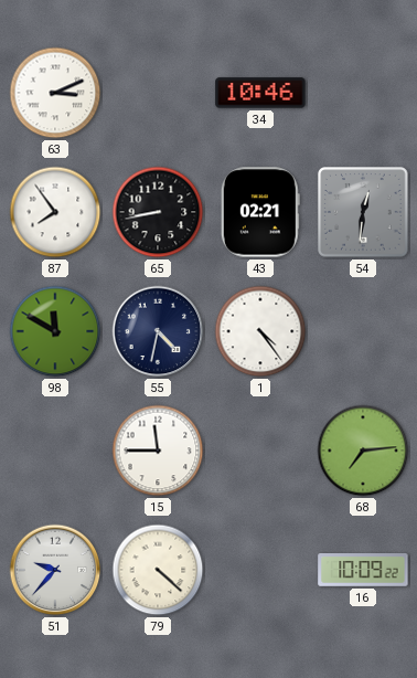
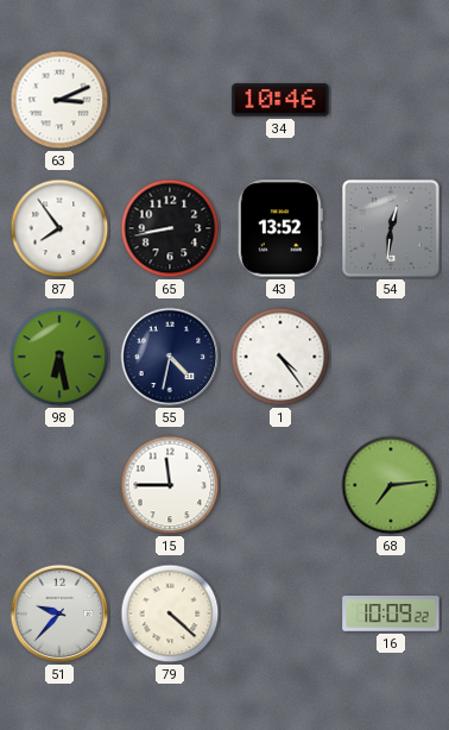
43: 02:21 -> 13:52 (280, 228)
98: 11:50 -> 6:28 (59, 357)
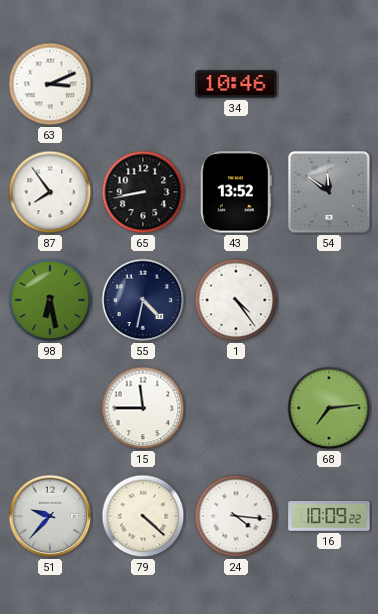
54: 12:31 -> 11:51 (329, 192)
24: none -> 4:16 (236, 516)
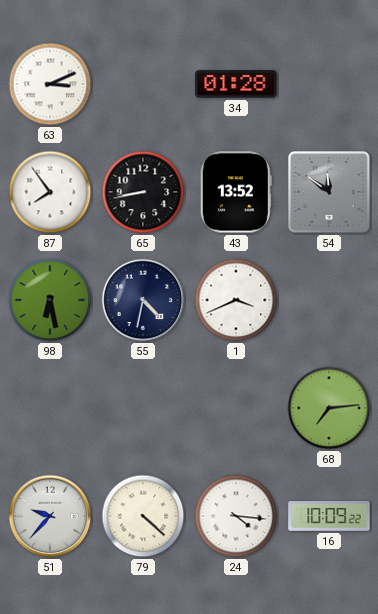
34: 10:46 -> 01:28 (236, 84)
1: 4:24 -> 3:41 (236, 300)
15: 11:45 -> none (143, 408)
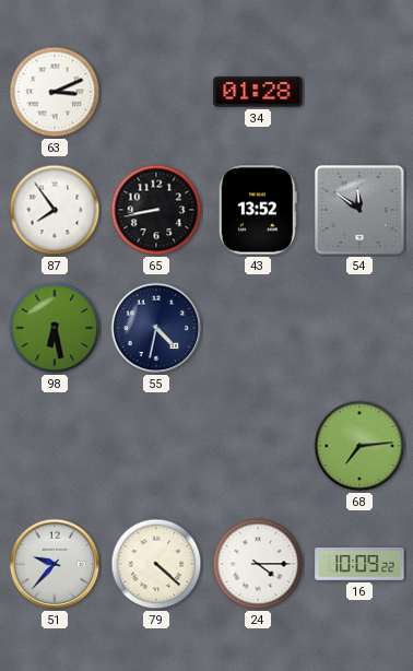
1: 3:41 -> none (236, 300)
24: 4:16 -> 4:15 (258, 564)
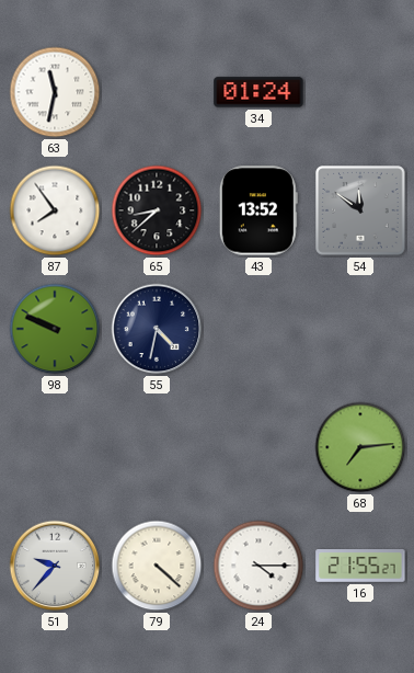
63: 3:11 -> 11:32 (55, 92)
34: 01:28 -> 01:24 (258, 92)
65: 8:43 -> 8:38 (157, 210)
98: 6:28 -> 9:49 (55, 329)
16: 10:09 -> 21:55 (360, 567)
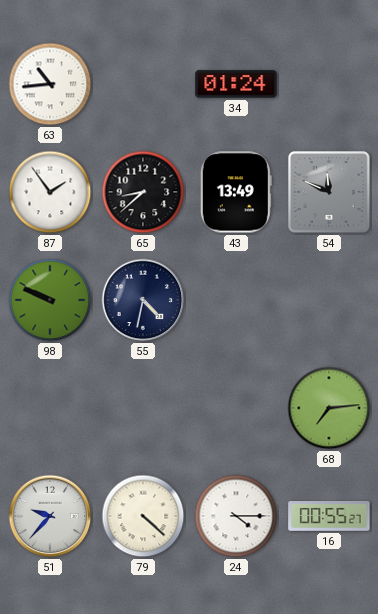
63: 11:32 -> 10:44 (50, 84)
87: 7:54 -> 1:54 (50, 192)
43: 13:52 -> 13:49 (236, 192)
54: 11:51 -> 11:49 (329, 192)
16: 21:55 -> 00:55 (329, 517)
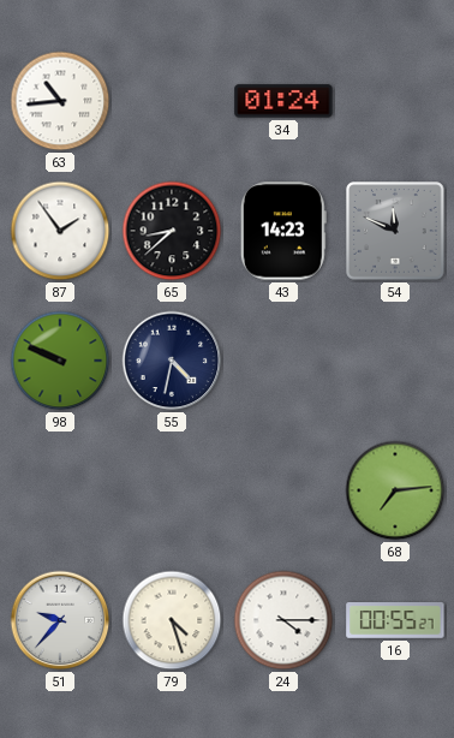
43: 13:49 -> 14:23 (283, 231)
79: 4:22 -> 4:27 (172, 620)
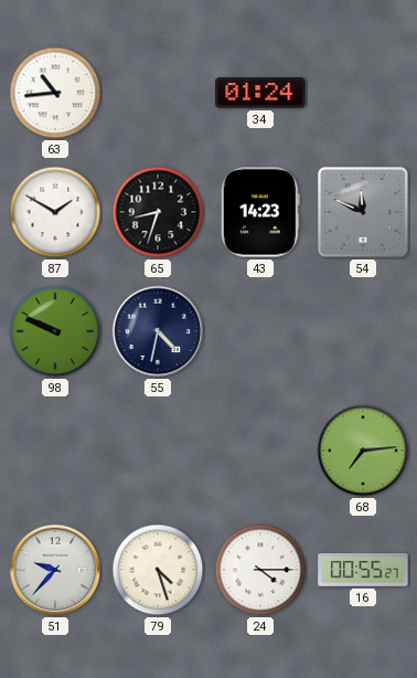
87: 1:54 -> 1:50 (55, 212)
65: 8:38 -> 8:33 (158, 212)
